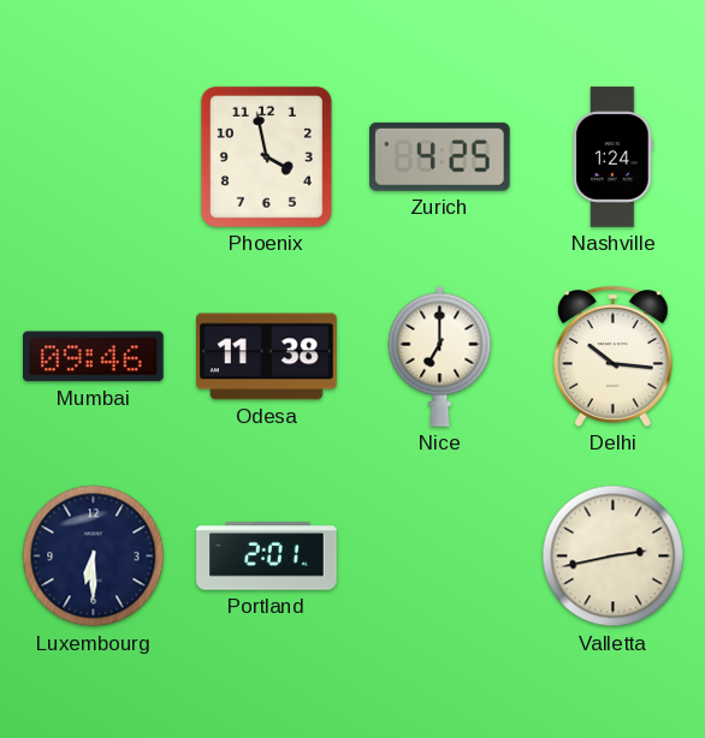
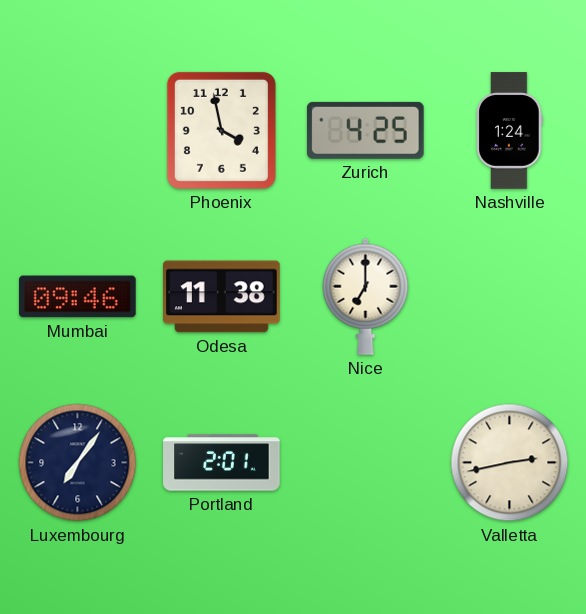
Delhi: 10:16 -> none (614, 356)
Luxembourg: 6:30 -> 7:06 (78, 463)
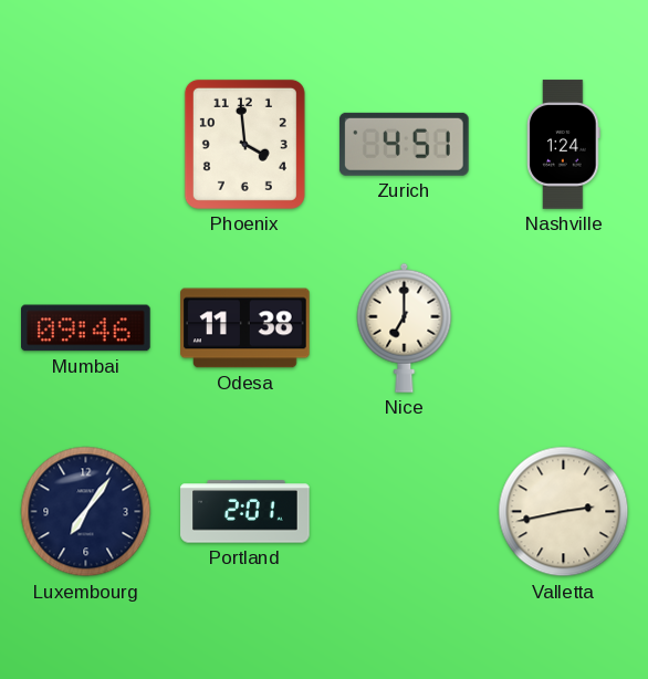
Phoenix: 3:58 -> 3:59 (244, 144)
Zurich: 4:25 -> 4:51 (404, 144)
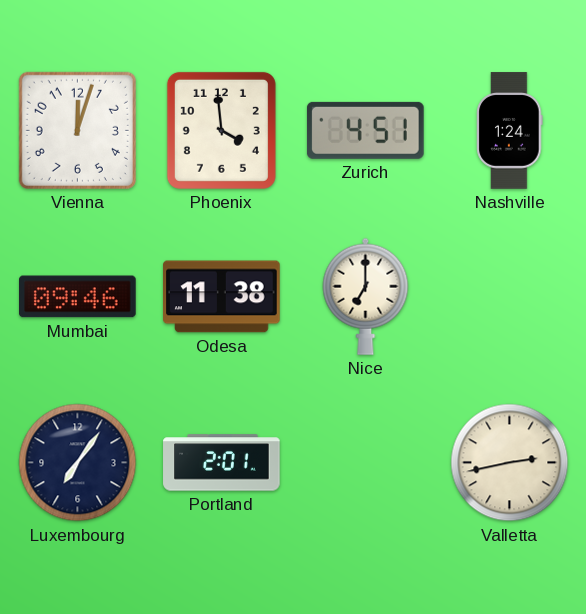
Vienna: none -> 12:03 (77, 130)
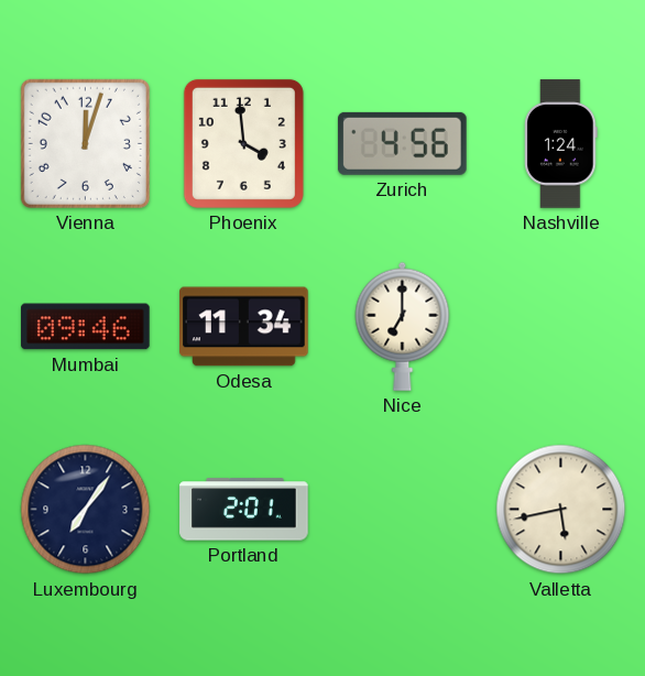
Zurich: 4:51 -> 4:56 (402, 143)
Odesa: 11:38 -> 11:34 (244, 327)
Valletta: 2:43 -> 5:43 (561, 510)
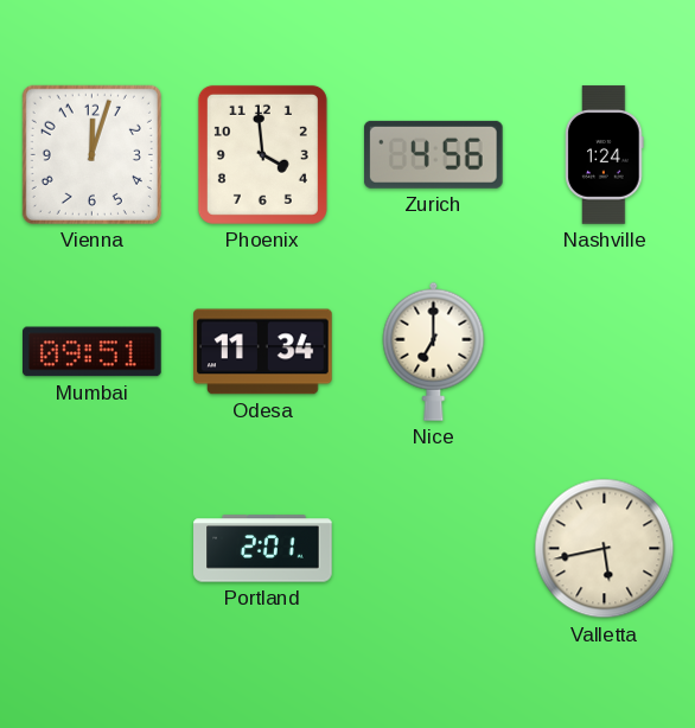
Mumbai: 09:46 -> 09:51 (93, 352)
Luxembourg: 7:06 -> none (86, 510)
